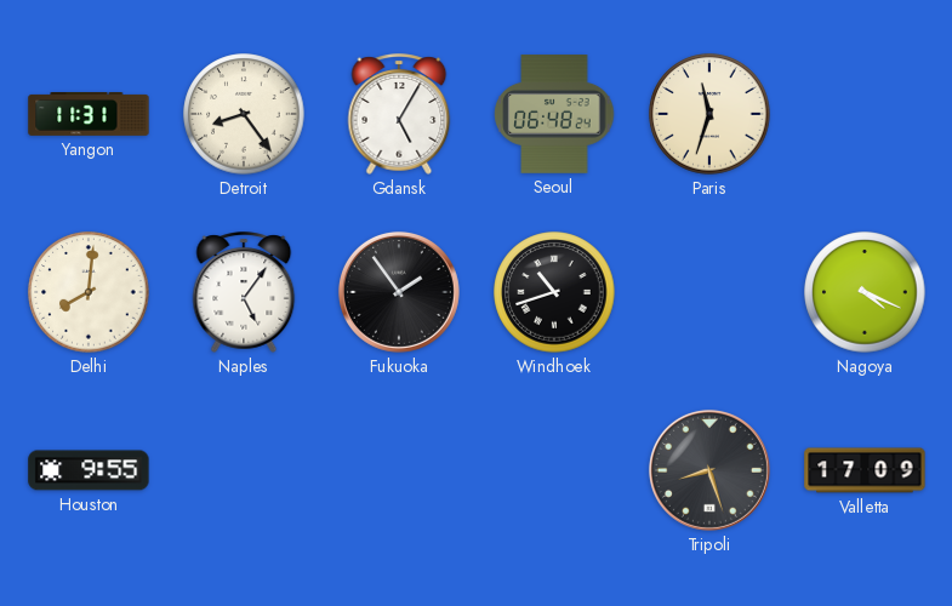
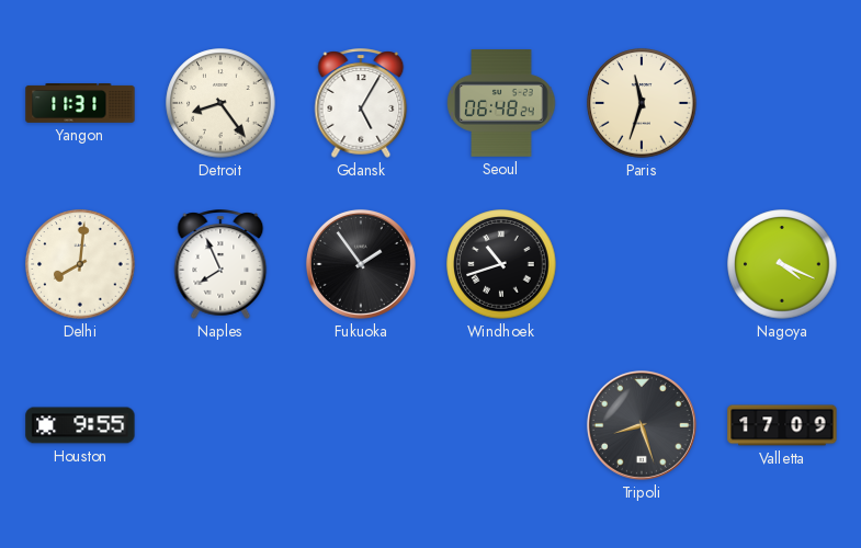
Naples: 5:06 -> 7:56 (220, 264)
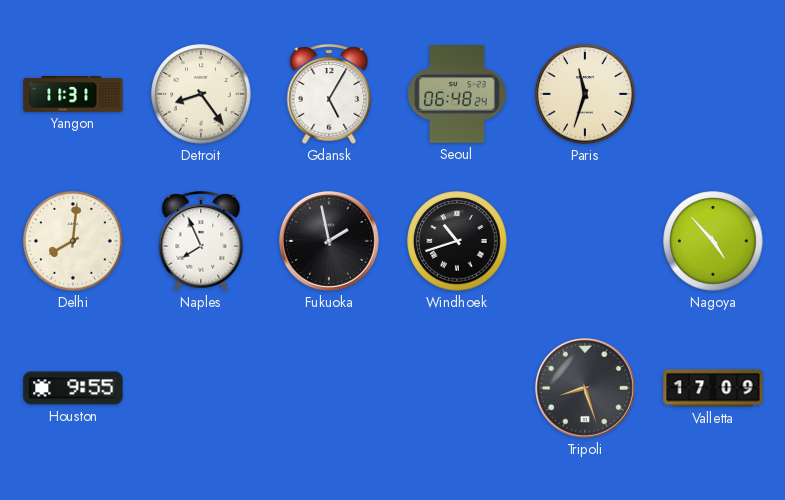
Fukuoka: 1:54 -> 1:58 (329, 241)
Nagoya: 4:19 -> 4:53 (713, 241)
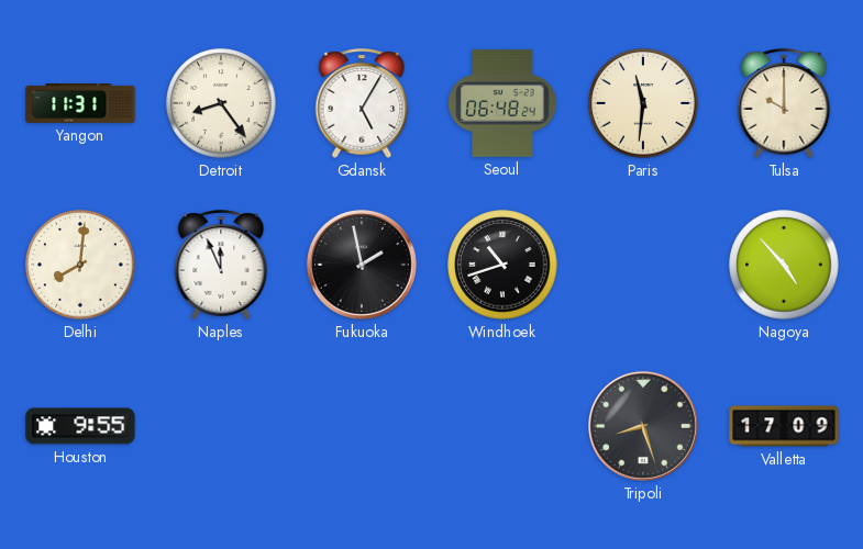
Paris: 11:33 -> 11:31 (643, 103)
Tulsa: none -> 10:00 (784, 103)
Naples: 7:56 -> 11:56 (221, 265)
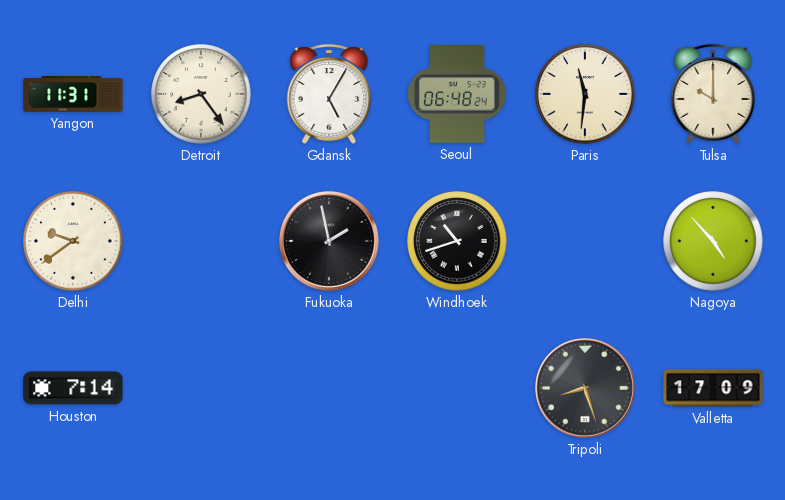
Delhi: 8:01 -> 9:39 (73, 241)
Naples: 11:56 -> none (221, 265)
Houston: 9:55 -> 7:14 (73, 388)
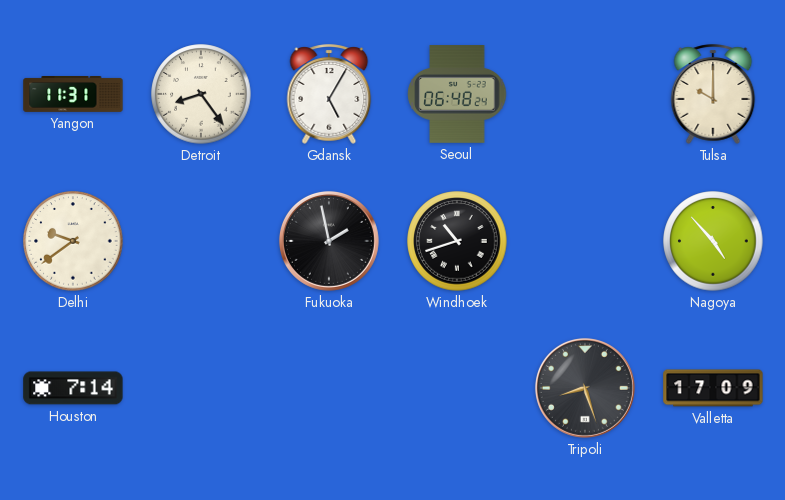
Paris: 11:31 -> none (585, 94)
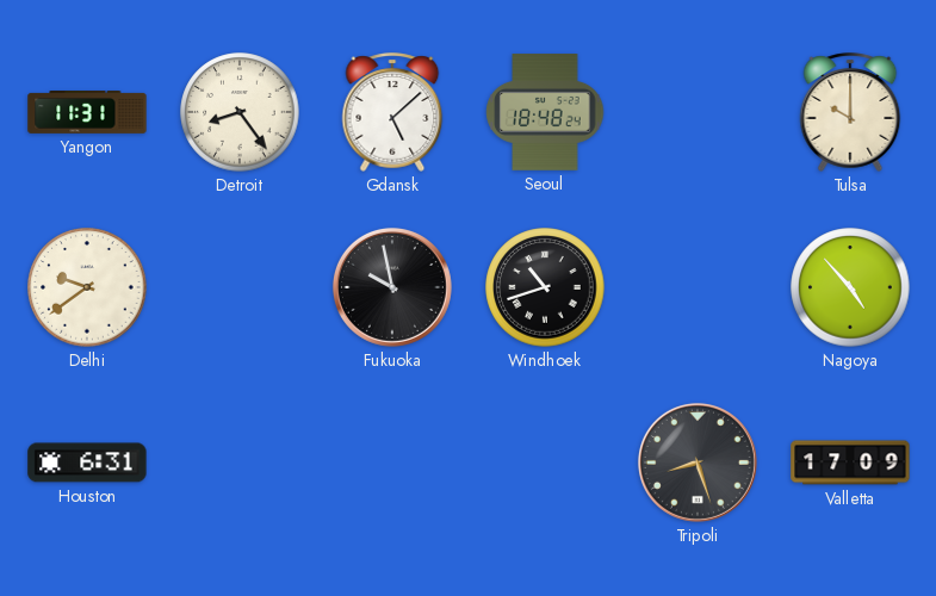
Gdansk: 5:05 -> 5:08 (392, 112)
Seoul: 06:48 -> 18:48 (545, 112)
Fukuoka: 1:58 -> 9:58 (392, 287)
Houston: 7:14 -> 6:31 (87, 462)
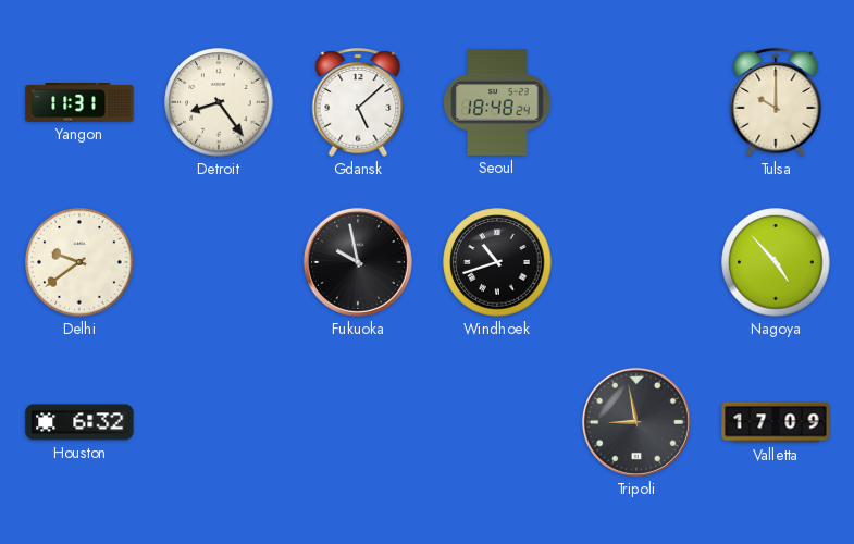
Houston: 6:31 -> 6:32 (79, 422)
Tripoli: 8:27 -> 8:58 (636, 422)
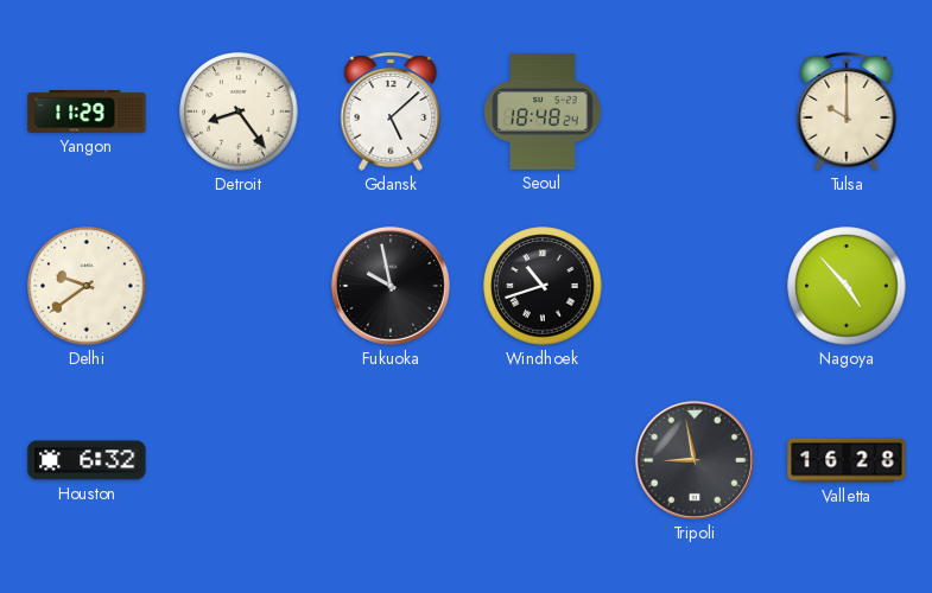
Yangon: 11:31 -> 11:29 (87, 113)
Valletta: 17:09 -> 16:28 (847, 460)
